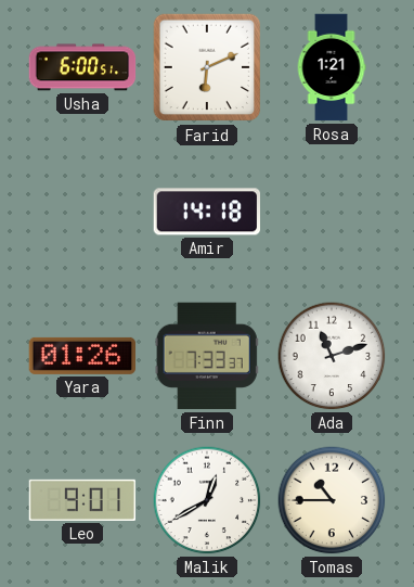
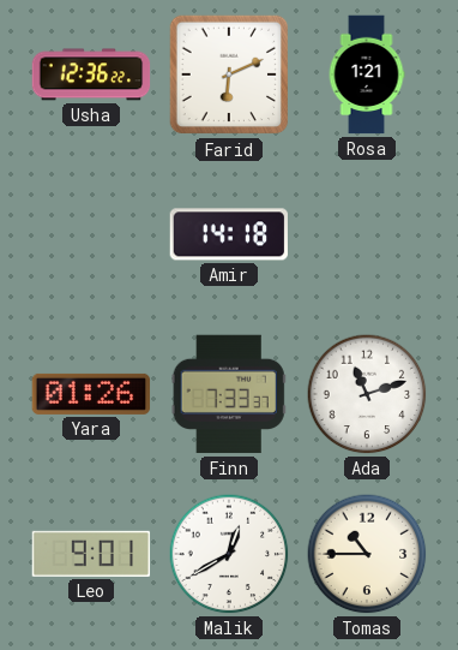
Usha: 6:00 -> 12:36 (91, 74)
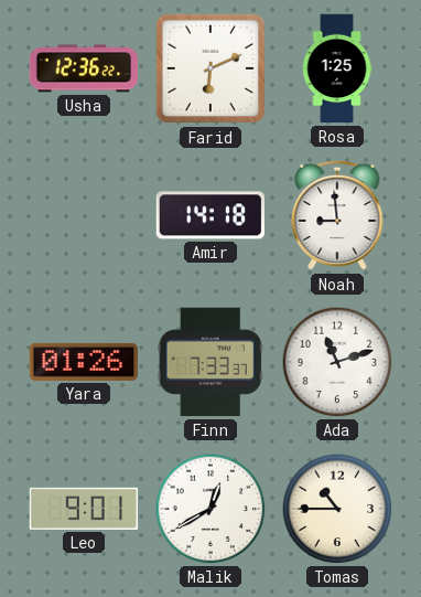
Rosa: 1:21 -> 1:25 (337, 68)
Noah: none -> 8:59 (337, 215)
